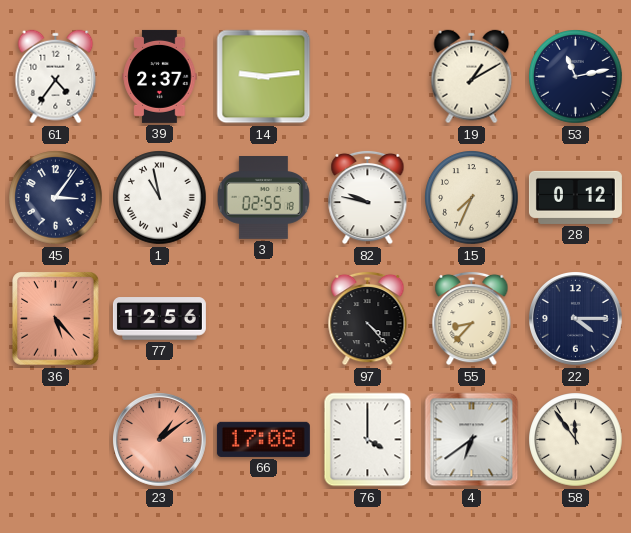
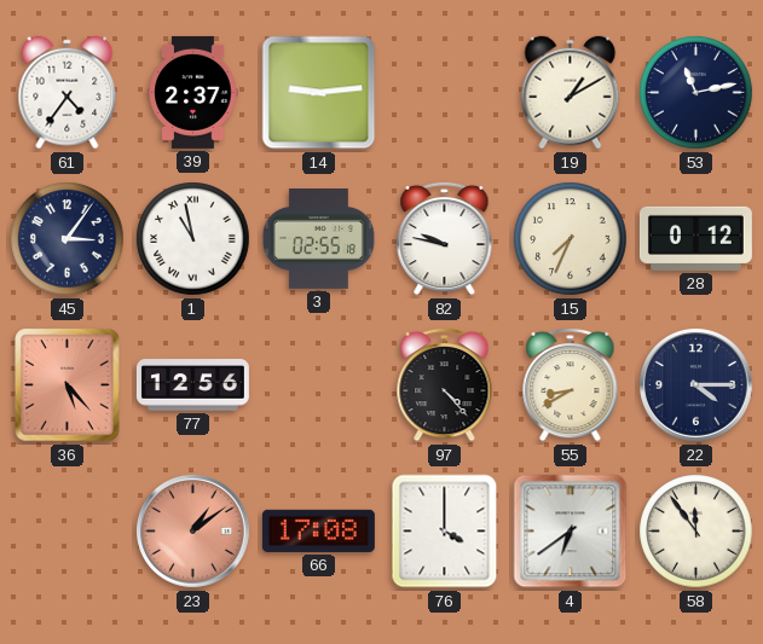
55: 8:37 -> 8:40 (571, 384)
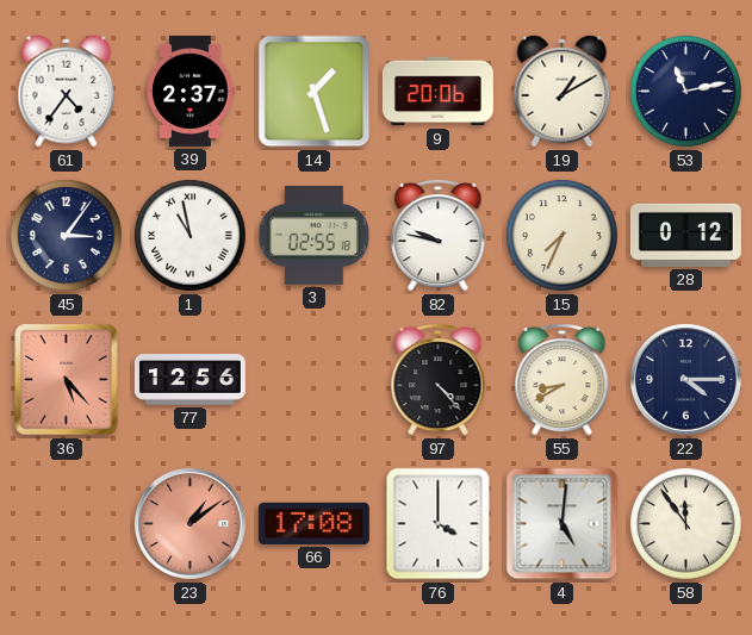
14: 9:14 -> 1:27 (315, 92)
9: none -> 20:06 (437, 92)
4: 6:39 -> 5:01 (563, 524)
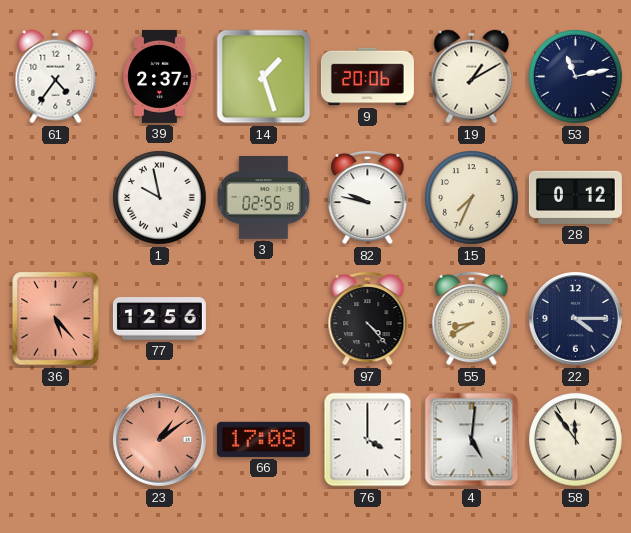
45: 3:06 -> none (67, 236)
1: 10:58 -> 9:58 (160, 198)
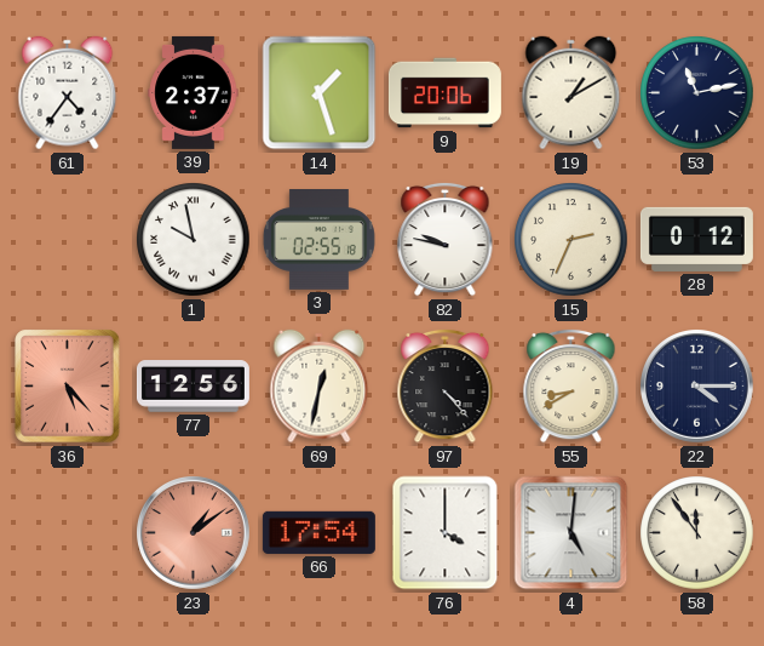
15: 7:34 -> 2:34 (571, 240)
69: none -> 12:32 (320, 387)
66: 17:08 -> 17:54 (318, 532)
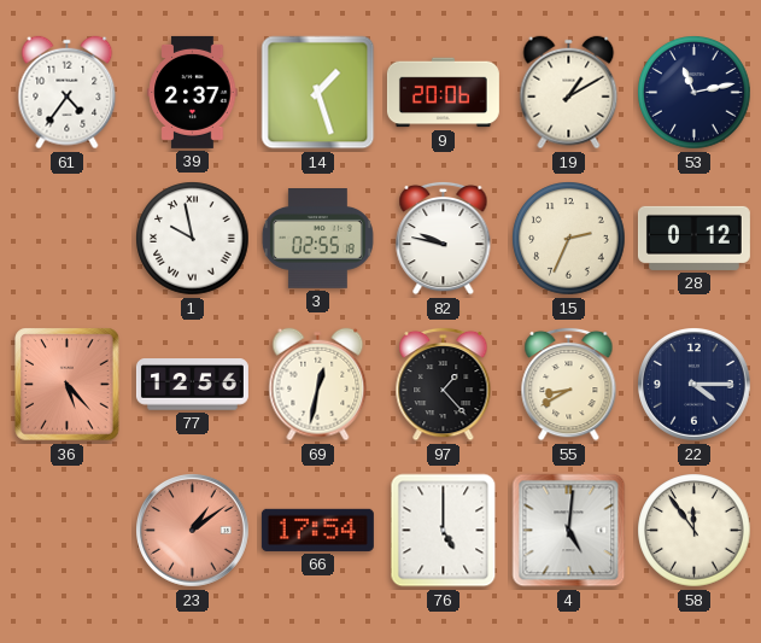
97: 4:23 -> 1:23 (444, 384)
76: 4:00 -> 5:00 (444, 531)
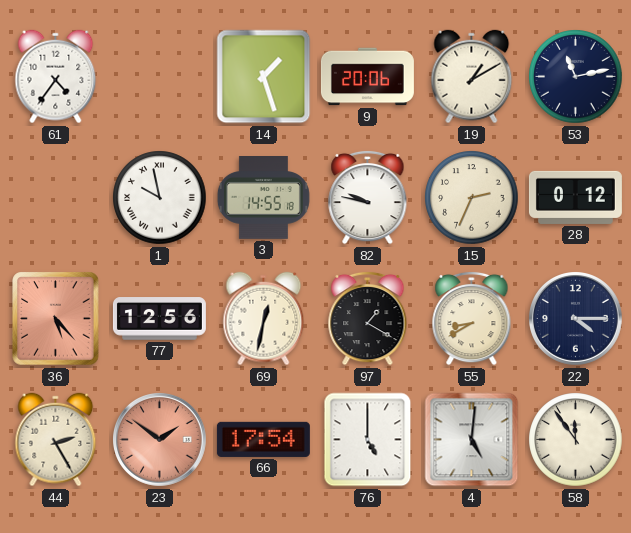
39: 2:37 -> none (193, 92)
3: 02:55 -> 14:55 (263, 198)
97: 1:23 -> 1:20 (368, 318)
44: none -> 2:25 (56, 440)
23: 1:09 -> 1:51 (160, 440)
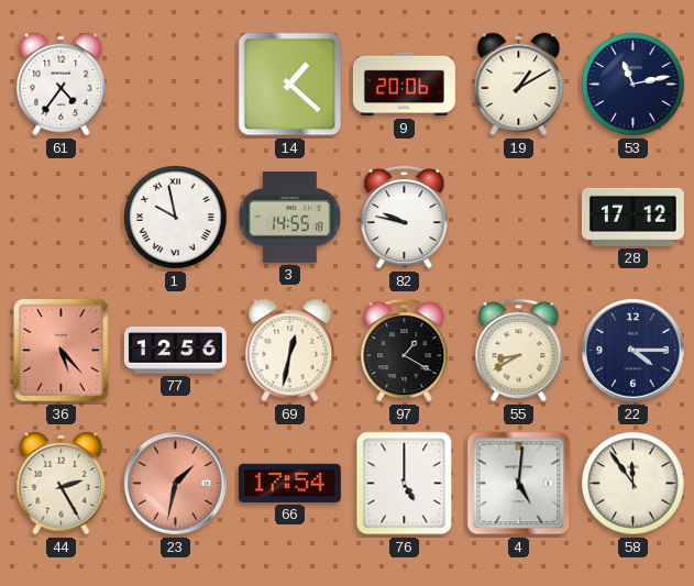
14: 1:27 -> 1:22 (290, 85)
15: 2:34 -> none (472, 198)
28: 0:12 -> 17:12 (632, 217)
23: 1:51 -> 1:32 (176, 484)
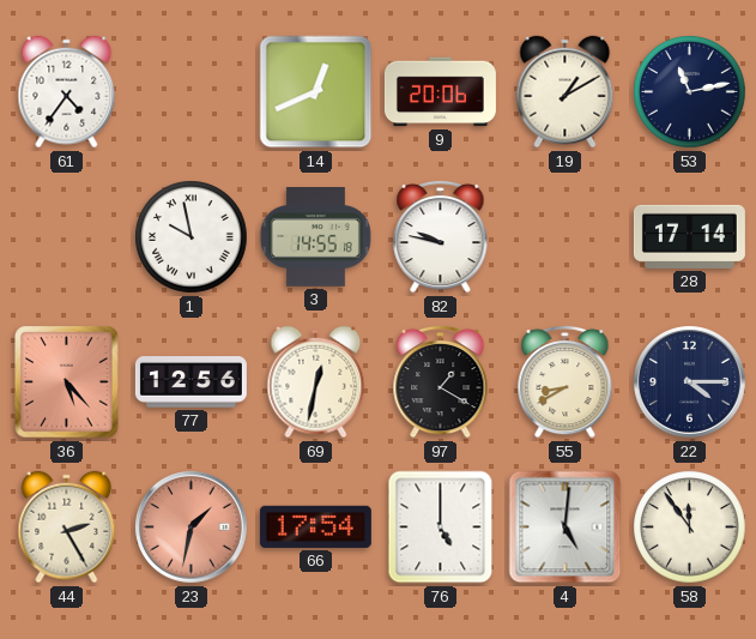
14: 1:22 -> 12:41 (316, 92)
28: 17:12 -> 17:14 (689, 236)
